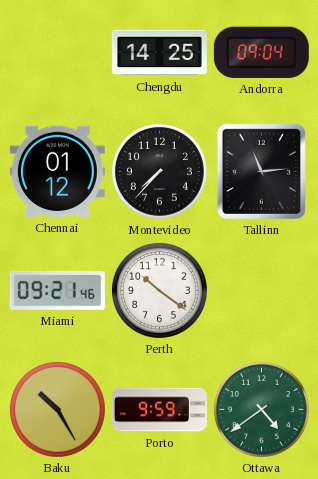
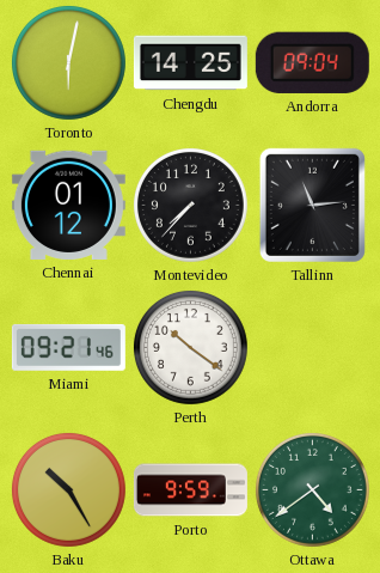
Toronto: none -> 6:02 (68, 62)
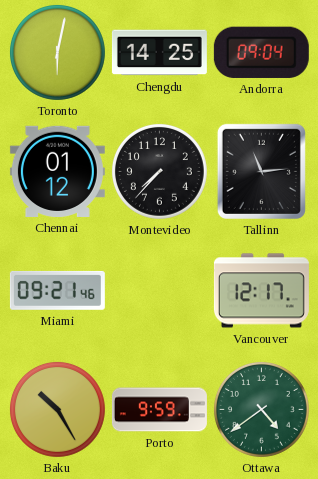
Perth: 10:21 -> none (190, 347)
Vancouver: none -> 12:17 (261, 291)
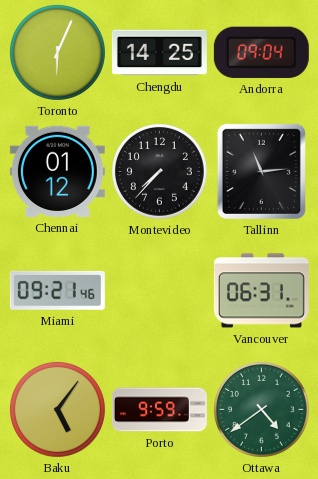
Toronto: 6:02 -> 6:04 (57, 52)
Vancouver: 12:17 -> 06:31 (261, 291)
Baku: 10:25 -> 5:06 (57, 409)
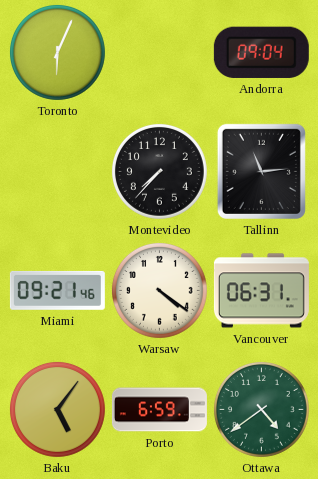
Chengdu: 14:25 -> none (159, 53)
Chennai: 01:12 -> none (57, 171)
Warsaw: none -> 4:21 (159, 290)
Porto: 9:59 -> 6:59 (159, 410)
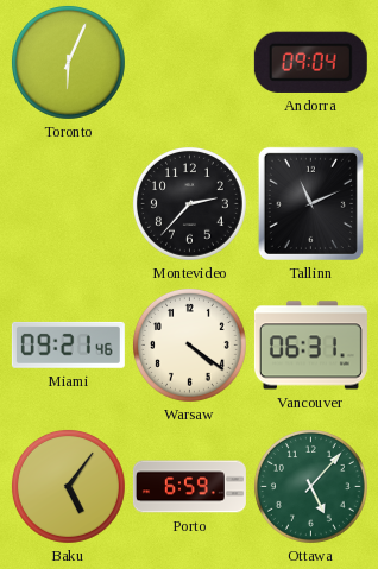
Montevideo: 7:37 -> 2:37 (189, 203)
Tallinn: 11:14 -> 11:11 (310, 203)
Ottawa: 4:39 -> 5:07 (310, 486)
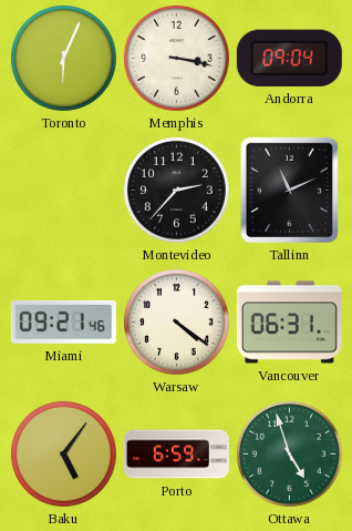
Memphis: none -> 3:17 (176, 58)
Ottawa: 5:07 -> 4:57 (289, 453)
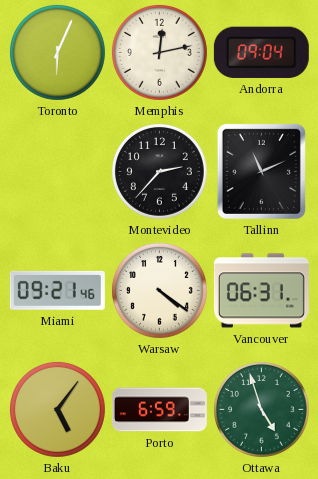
Memphis: 3:17 -> 12:13 (159, 52)
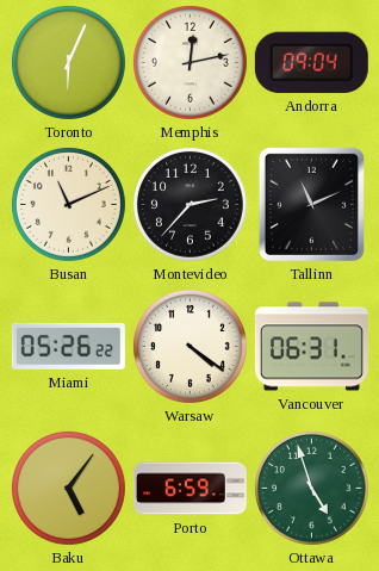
Busan: none -> 11:11 (68, 204)
Miami: 09:21 -> 05:26 (68, 346)
